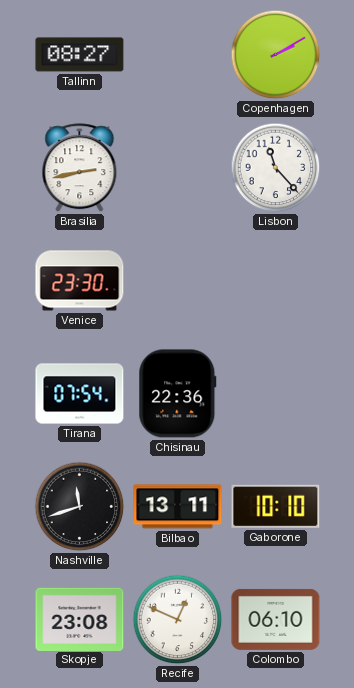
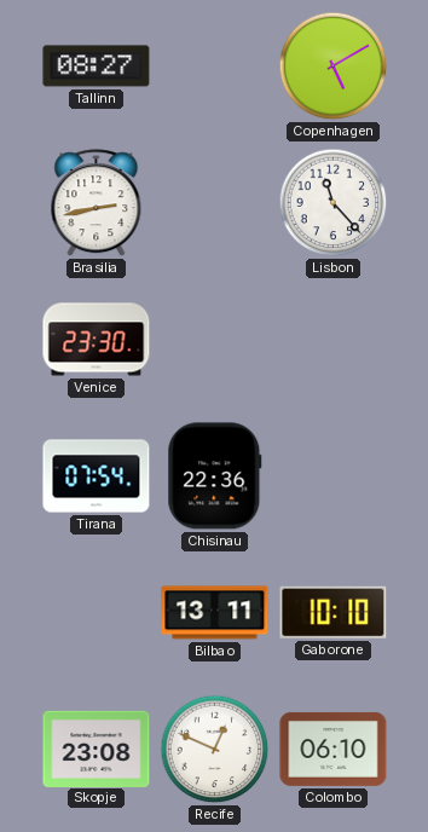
Copenhagen: 2:10 -> 5:10 (334, 67)
Nashville: 11:42 -> none (80, 507)
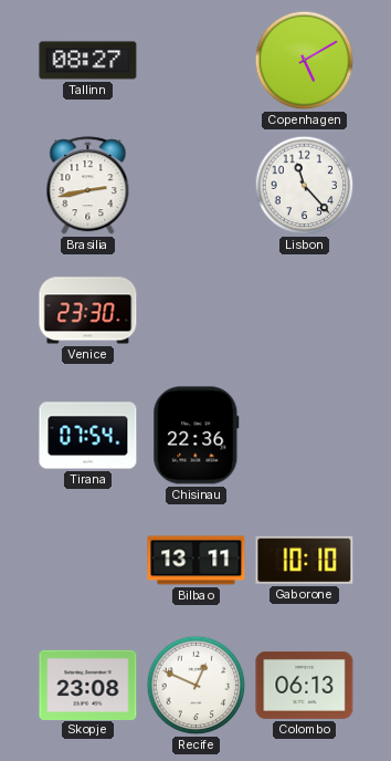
Colombo: 06:10 -> 06:13 (305, 685)
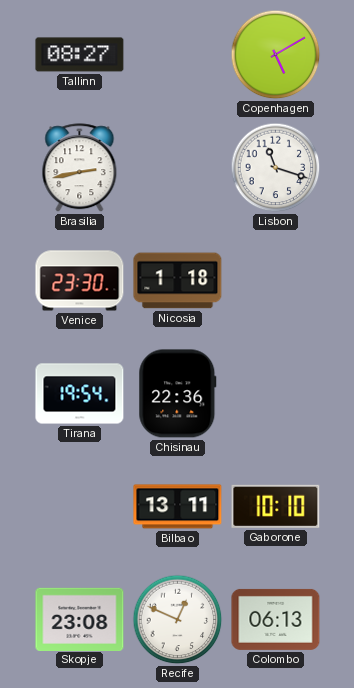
Lisbon: 11:23 -> 11:18 (276, 168)
Nicosia: none -> 1:18 (178, 281)
Tirana: 07:54 -> 19:54 (80, 394)
